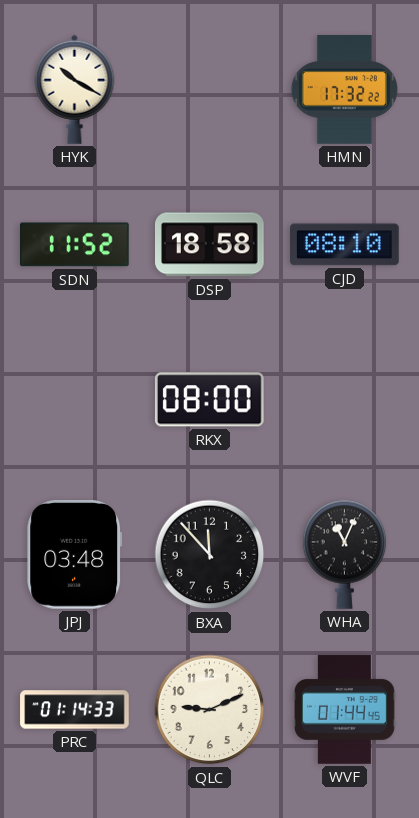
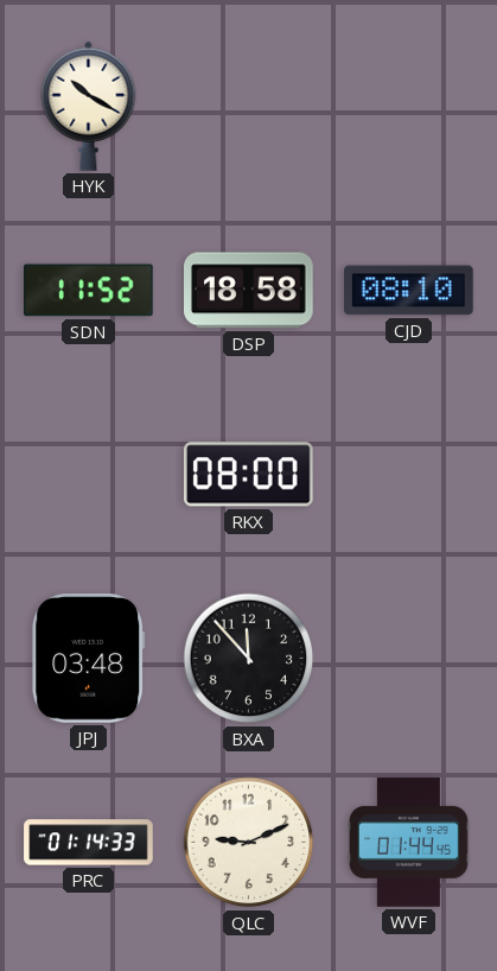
HMN: 17:32 -> none (344, 90)
WHA: 11:04 -> none (345, 554)
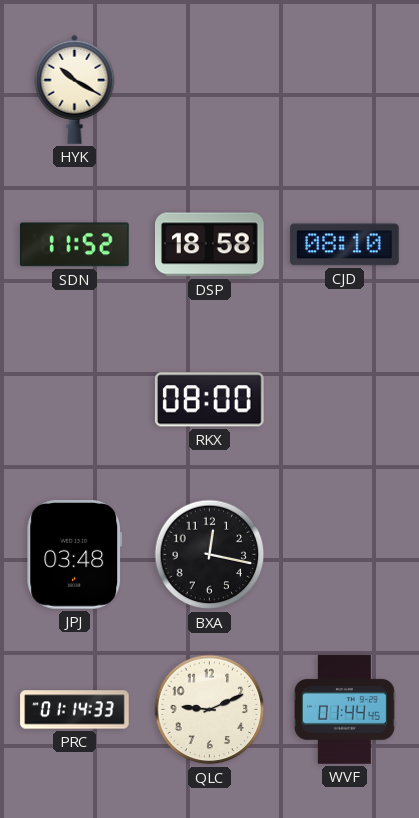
BXA: 11:53 -> 12:17 (210, 555)
